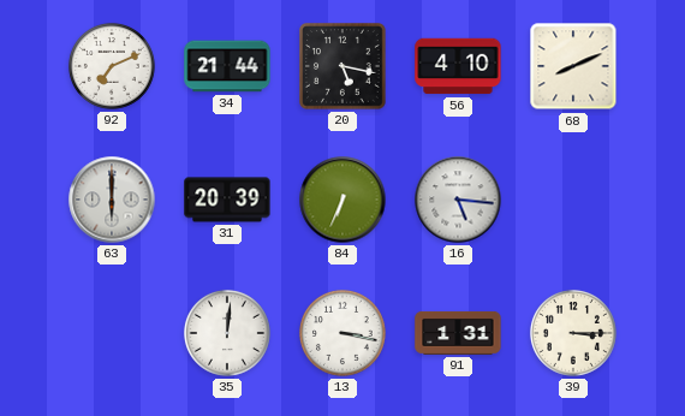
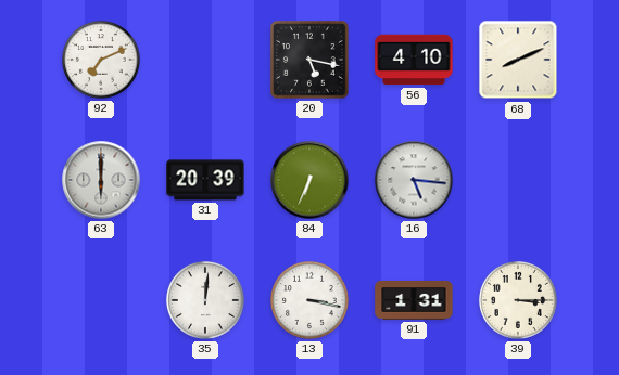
34: 21:44 -> none (227, 66)
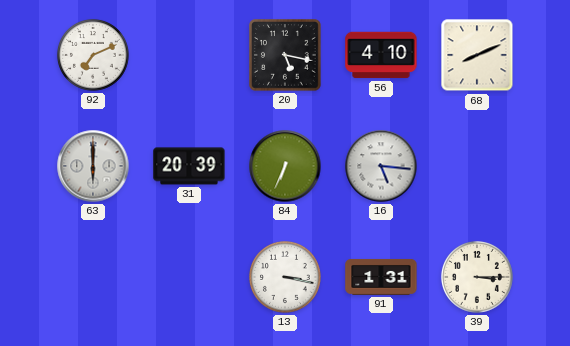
35: 12:01 -> none (205, 300)
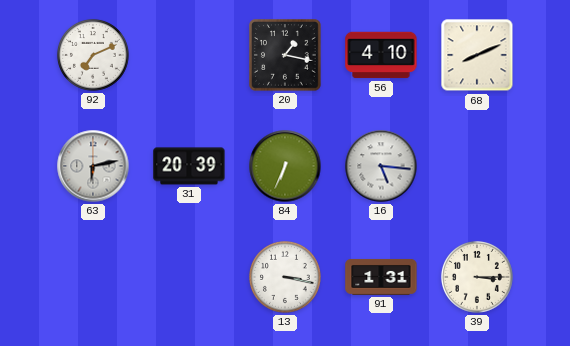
20: 5:17 -> 1:17 (286, 56)
63: 6:00 -> 6:13 (93, 166)
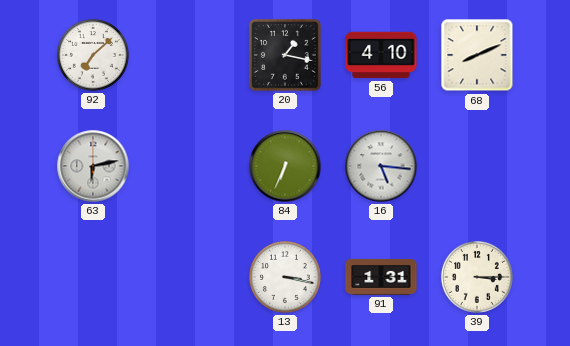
92: 7:11 -> 7:08 (93, 55)
31: 20:39 -> none (189, 166)
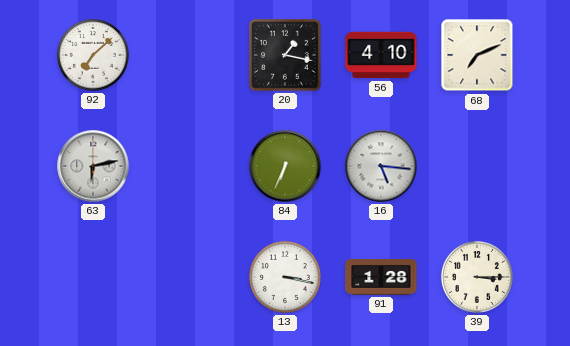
68: 8:11 -> 7:11 (477, 55)
91: 1:31 -> 1:28 (381, 277)
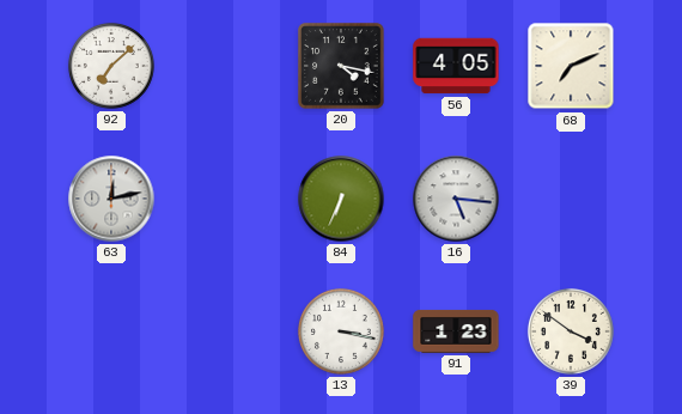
20: 1:17 -> 4:17 (342, 67)
56: 4:10 -> 4:05 (456, 66)
63: 6:13 -> 12:13 (111, 199)
91: 1:28 -> 1:23 (456, 331)
39: 3:15 -> 3:51 (571, 331)
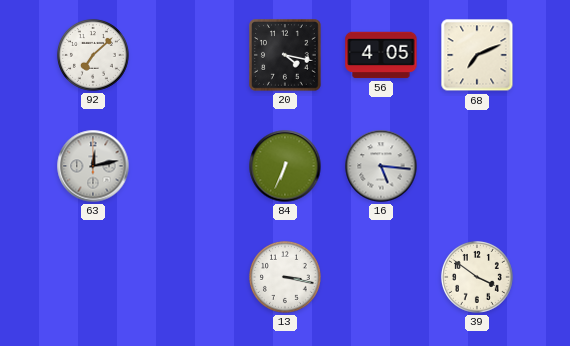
91: 1:23 -> none (456, 331)
